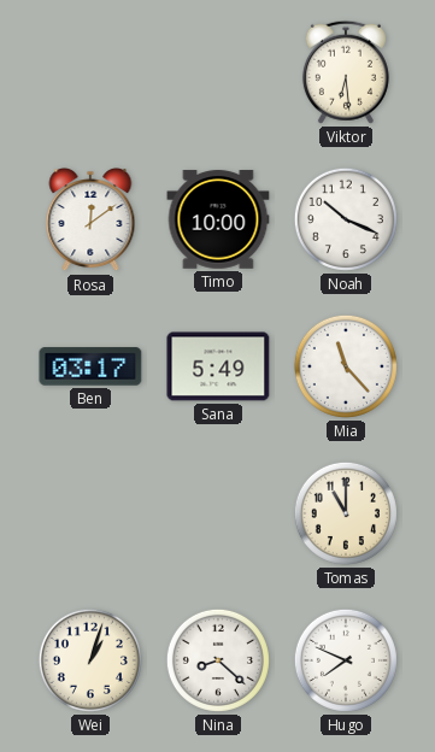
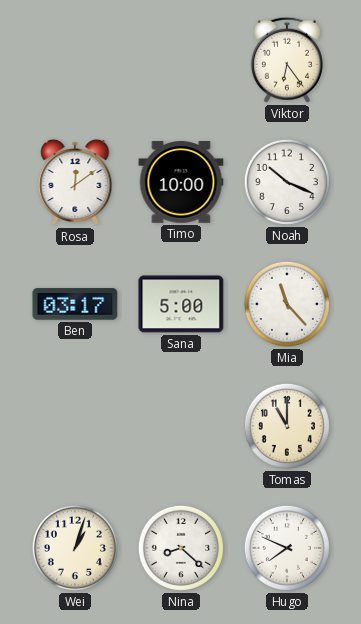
Viktor: 6:29 -> 6:24 (287, 60)
Sana: 5:49 -> 5:00 (181, 304)
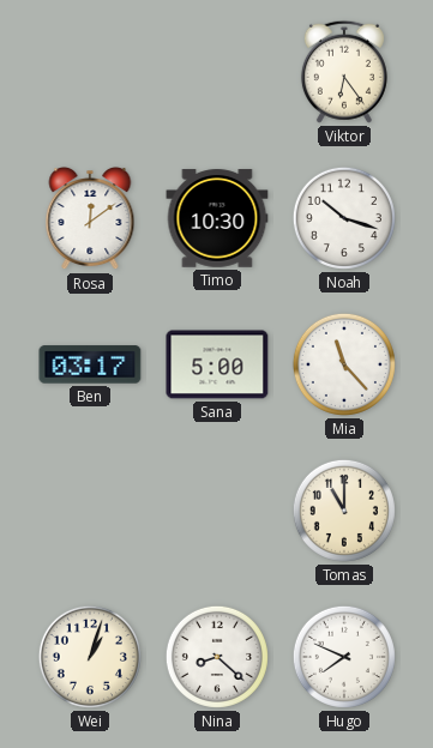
Timo: 10:00 -> 10:30 (217, 218)
Noah: 10:19 -> 10:18 (344, 218)
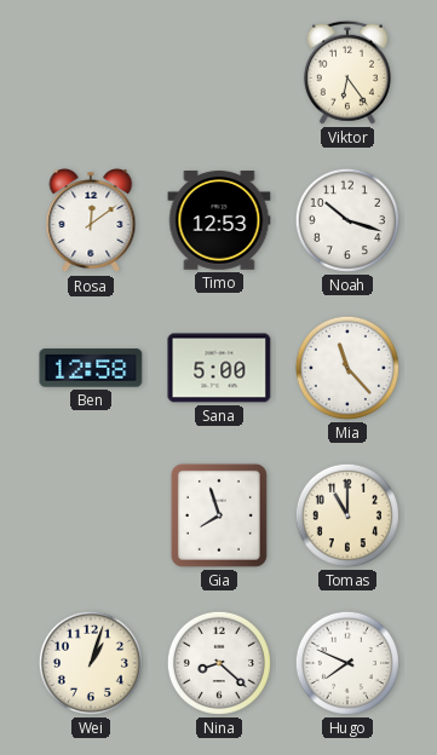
Timo: 10:30 -> 12:53 (219, 220)
Ben: 03:17 -> 12:58 (91, 368)
Gia: none -> 7:57 (219, 515)
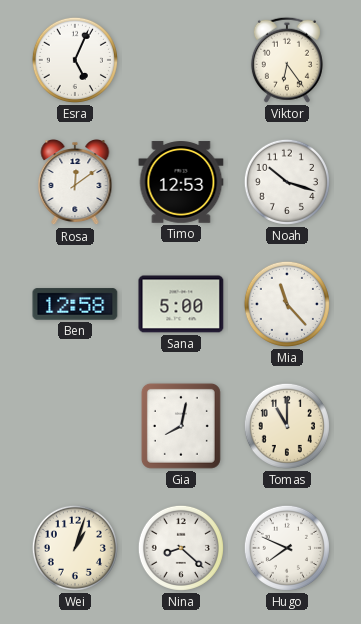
Esra: none -> 5:04 (75, 60)
Gia: 7:57 -> 8:02 (181, 426)
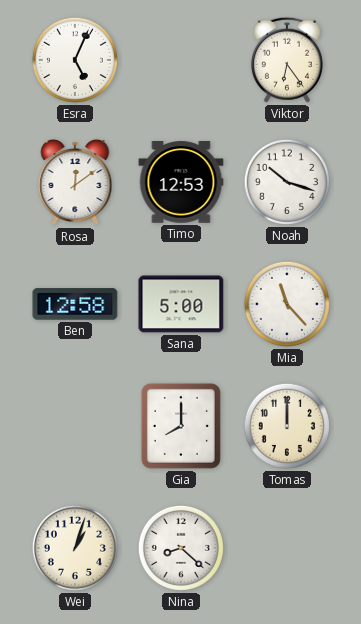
Gia: 8:02 -> 8:00 (181, 426)
Tomas: 11:00 -> 12:00 (287, 426)
Hugo: 7:49 -> none (287, 548)
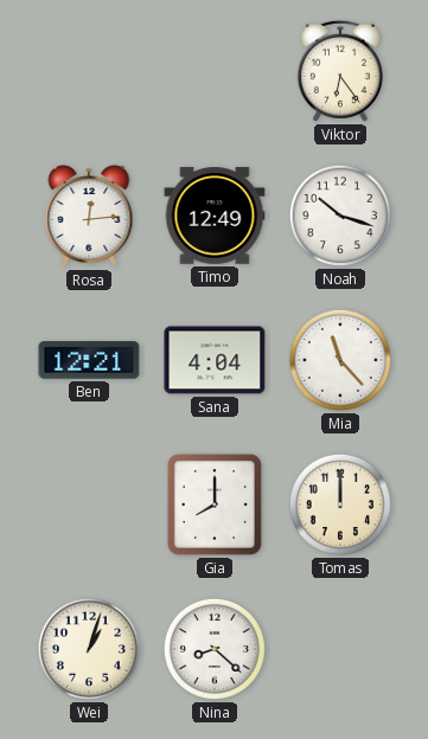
Esra: 5:04 -> none (75, 60)
Rosa: 12:09 -> 12:14 (89, 217)
Timo: 12:53 -> 12:49 (215, 216)
Ben: 12:58 -> 12:21 (89, 360)
Sana: 5:00 -> 4:04 (215, 360)
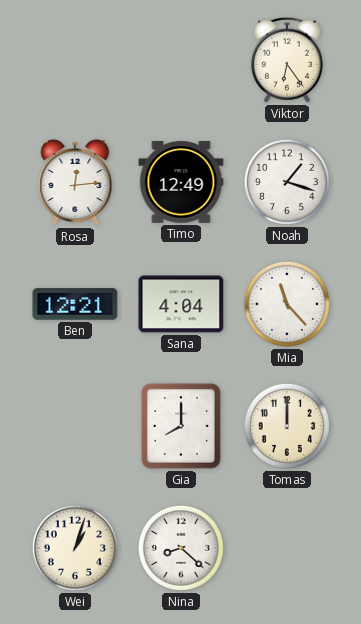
Noah: 10:18 -> 1:18 (287, 182)
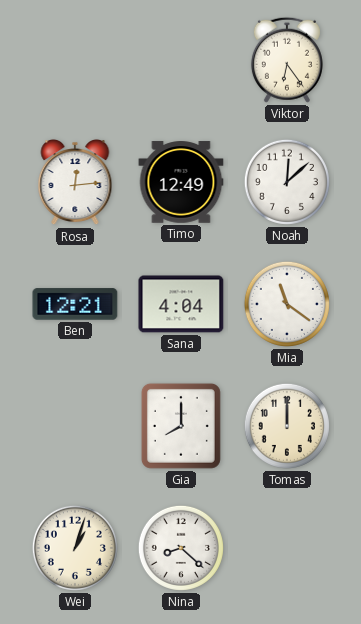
Noah: 1:18 -> 12:08 (287, 182)
Mia: 11:23 -> 11:21 (287, 304)
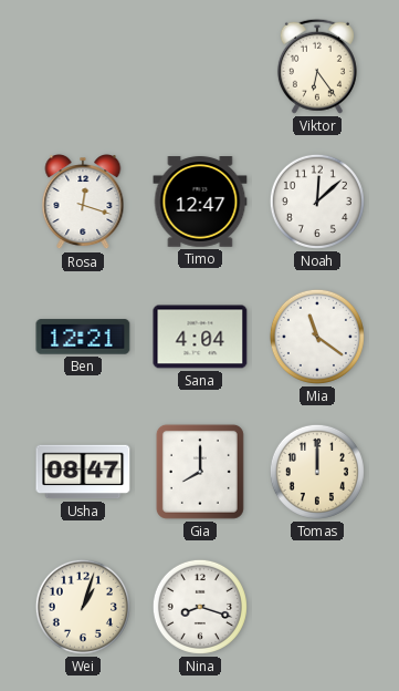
Rosa: 12:14 -> 12:18 (83, 203)
Timo: 12:49 -> 12:47 (200, 202)
Usha: none -> 08:47 (83, 472)
Nina: 8:22 -> 8:18 (200, 607)
